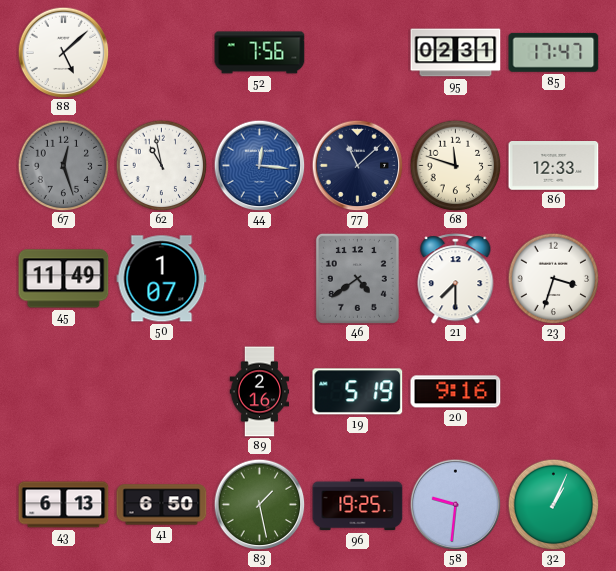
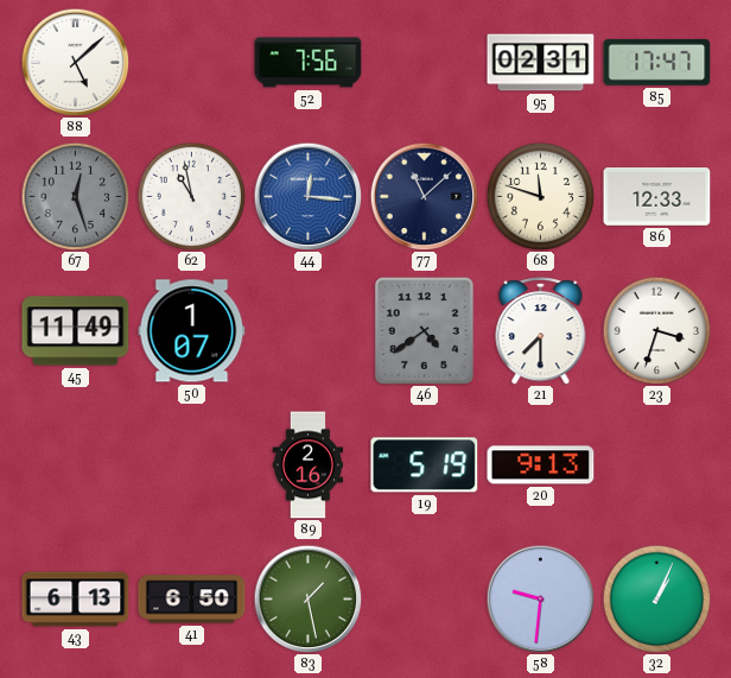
20: 9:16 -> 9:13 (541, 465)
96: 19:25 -> none (358, 505)
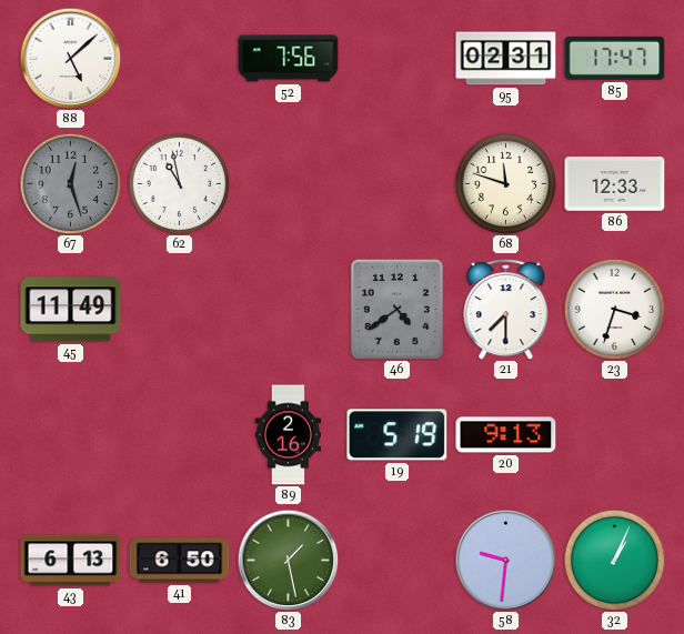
44: 12:16 -> none (307, 196)
77: 11:08 -> none (424, 196)
50: 1:07 -> none (192, 331)
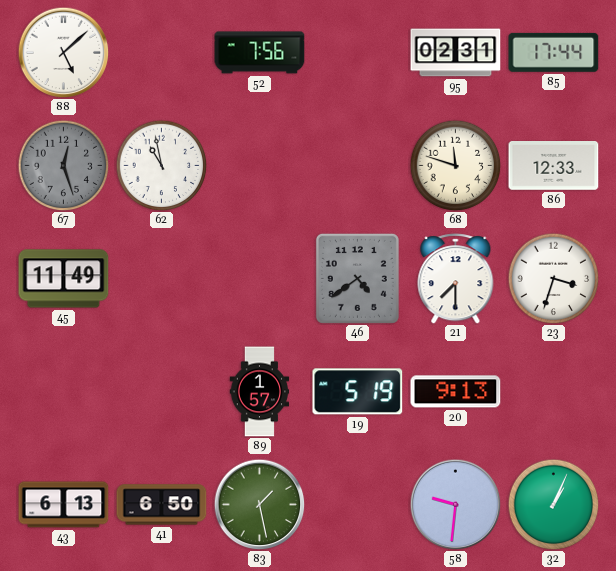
85: 17:47 -> 17:44 (554, 52)
89: 2:16 -> 1:57 (260, 392)
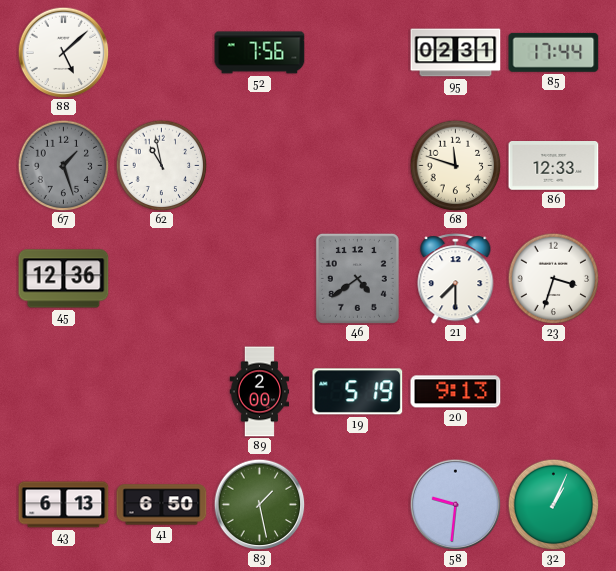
67: 12:27 -> 1:27 (63, 165)
45: 11:49 -> 12:36 (64, 279)
89: 1:57 -> 2:00 (260, 392)
